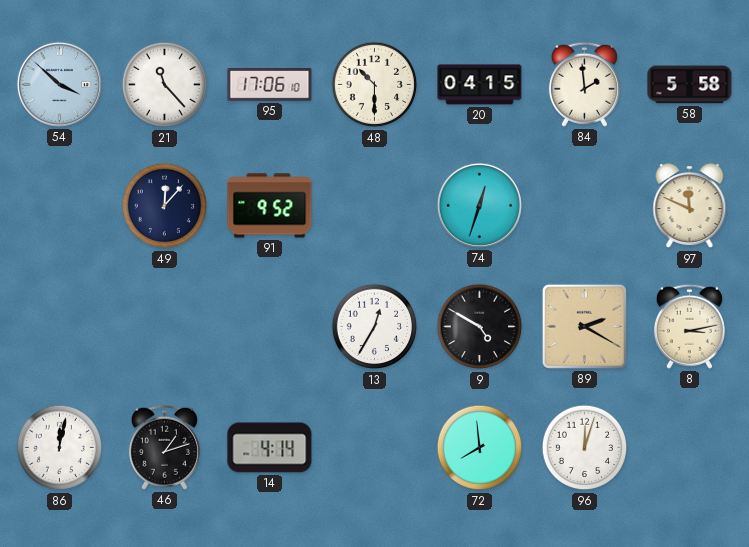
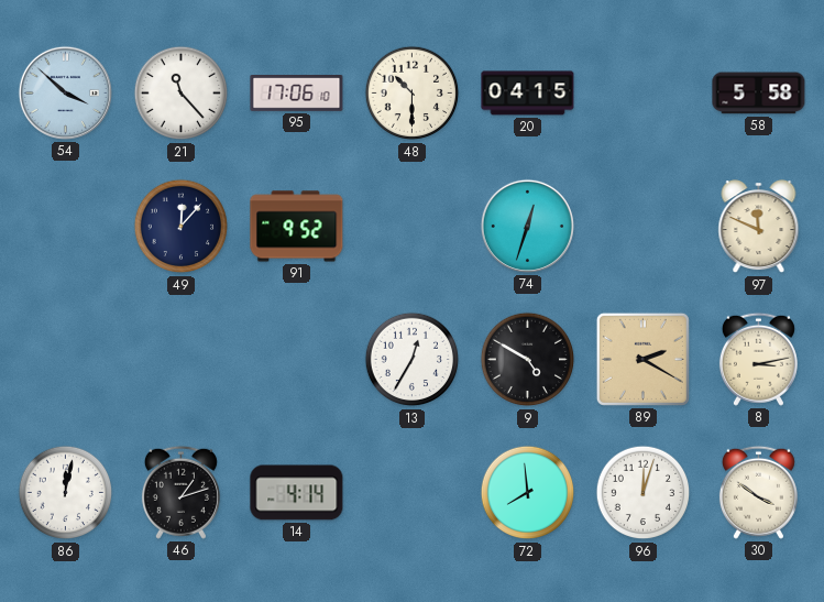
84: 1:59 -> none (584, 84)
30: none -> 3:51 (758, 492)
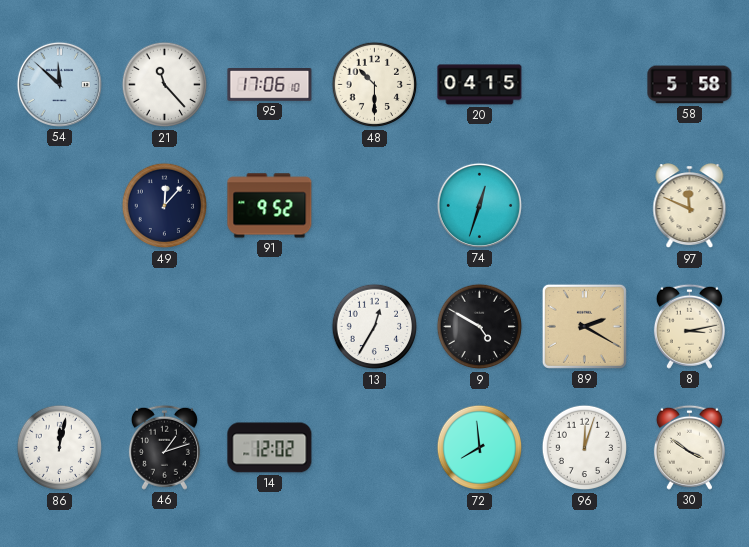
54: 3:52 -> 11:52 (59, 84)
14: 4:14 -> 12:02 (270, 448)
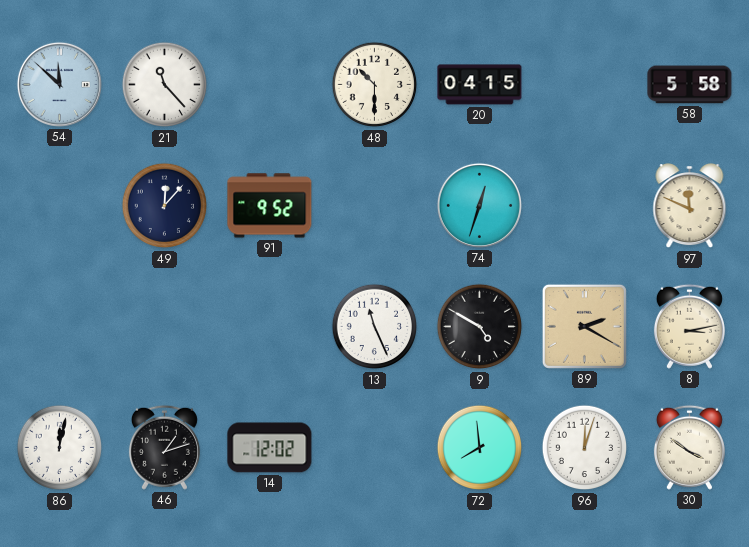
95: 17:06 -> none (270, 85)
13: 12:35 -> 11:26 (375, 327)
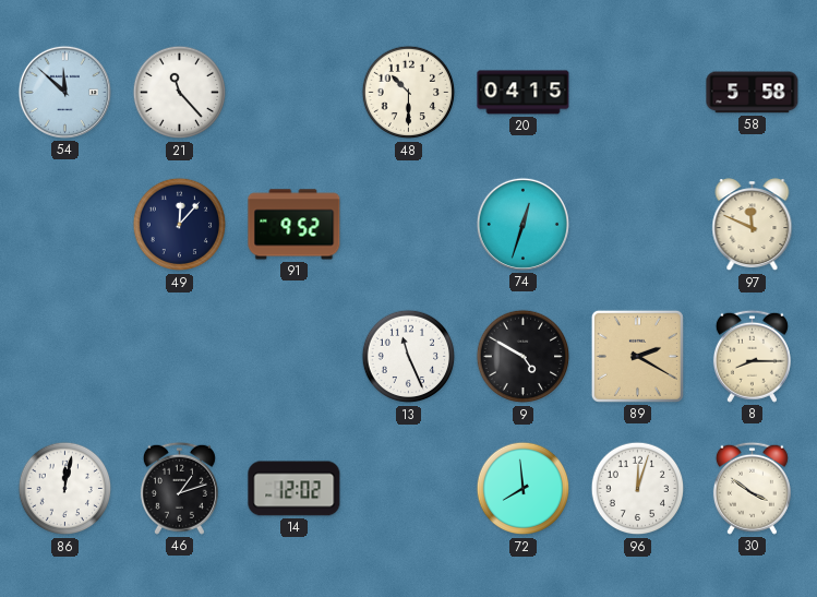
8: 3:13 -> 8:15 (752, 356)
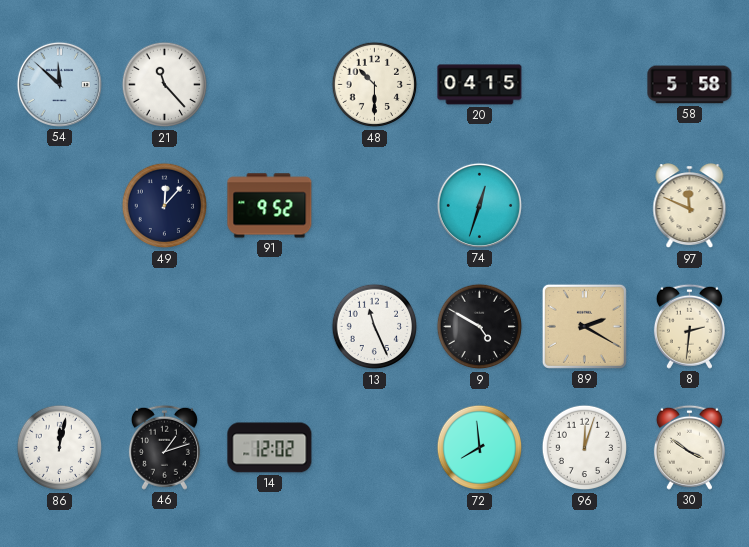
8: 8:15 -> 2:31 (689, 326)
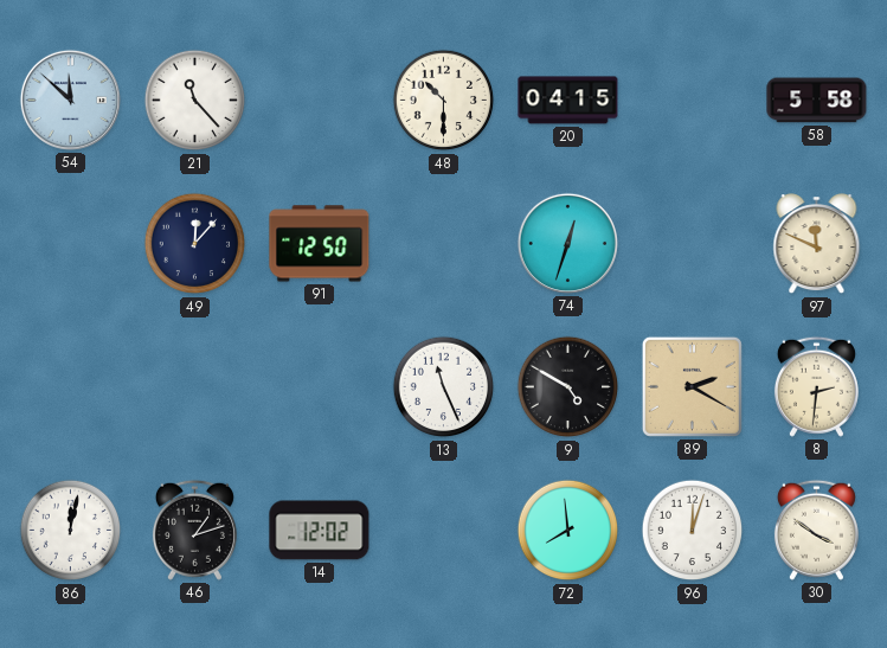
91: 9:52 -> 12:50 (320, 244)
